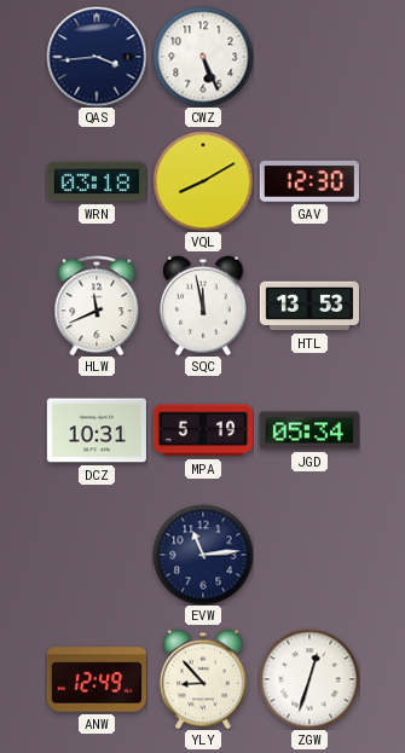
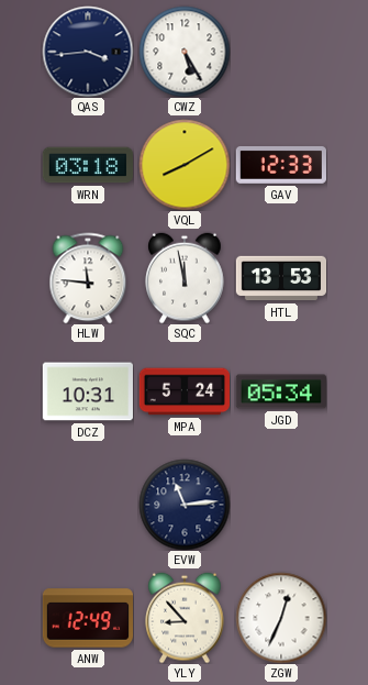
CWZ: 5:26 -> 5:25 (185, 52)
GAV: 12:30 -> 12:33 (281, 165)
HLW: 11:41 -> 11:46 (88, 278)
MPA: 5:19 -> 5:24 (183, 391)
ZGW: 12:33 -> 12:34 (281, 618)
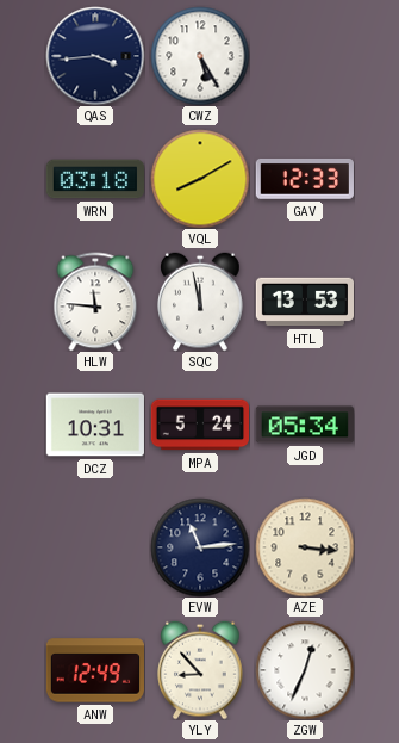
AZE: none -> 3:16 (305, 547)
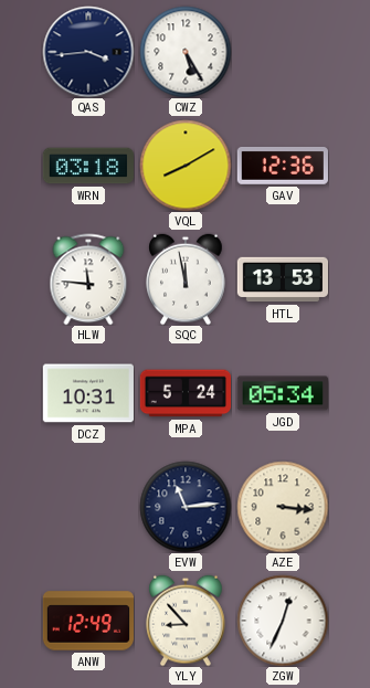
GAV: 12:33 -> 12:36 (283, 166)
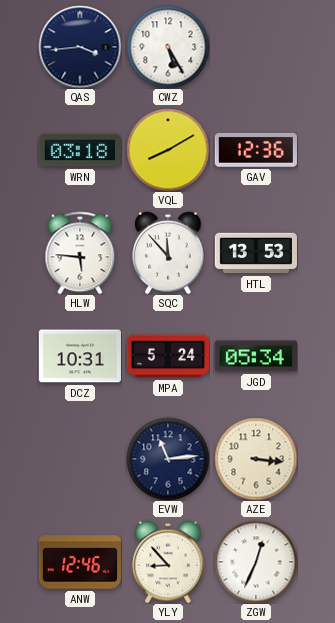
HLW: 11:46 -> 5:46 (80, 253)
SQC: 11:58 -> 11:53 (168, 253)
ANW: 12:49 -> 12:46 (79, 562)
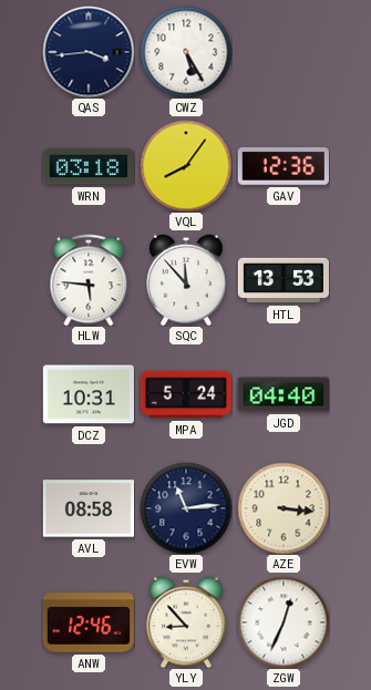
VQL: 8:10 -> 8:06 (186, 166)
JGD: 05:34 -> 04:40 (282, 394)
AVL: none -> 08:58 (87, 508)
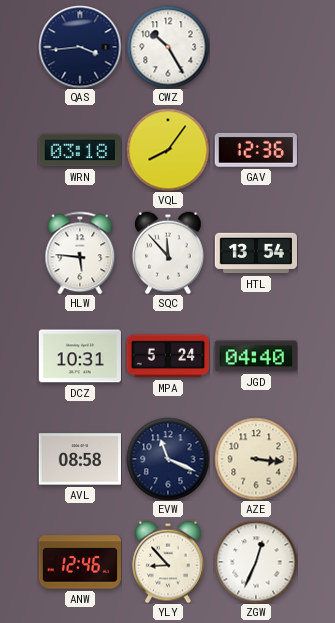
CWZ: 5:25 -> 10:25 (168, 47)
HTL: 13:53 -> 13:54 (255, 253)
EVW: 11:14 -> 11:19 (168, 459)
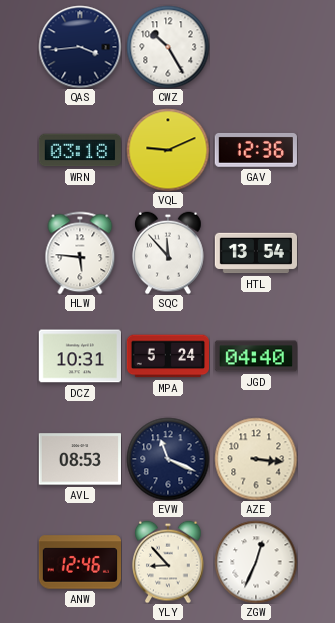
VQL: 8:06 -> 9:11 (168, 150)
AVL: 08:58 -> 08:53 (79, 459)
